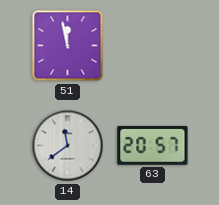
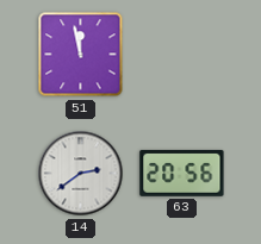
14: 11:39 -> 2:39 (81, 174)
63: 20:57 -> 20:56 (182, 173)
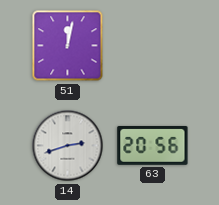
51: 11:58 -> 12:02 (68, 46)
14: 2:39 -> 2:42 (68, 146)
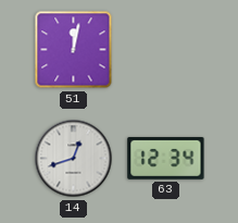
14: 2:42 -> 12:42 (74, 159)
63: 20:56 -> 12:34 (166, 158)
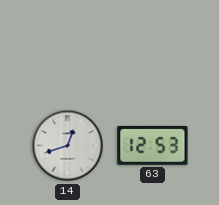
51: 12:02 -> none (74, 50)
63: 12:34 -> 12:53 (153, 145)
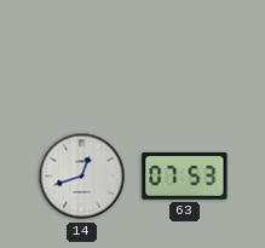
63: 12:53 -> 07:53 (185, 175)
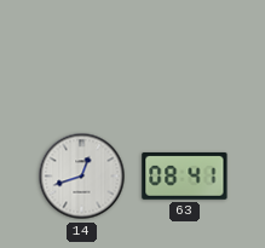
63: 07:53 -> 08:41 (185, 175)
